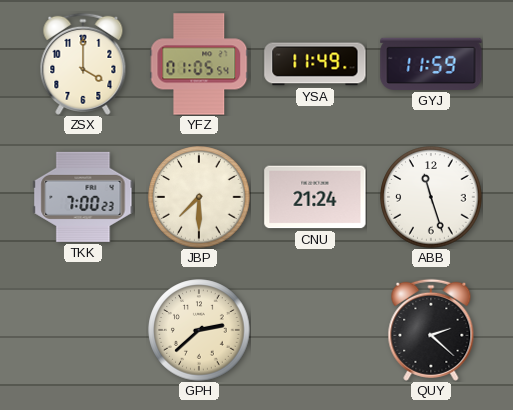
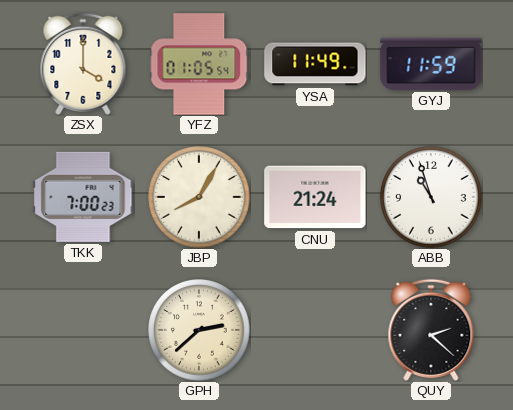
JBP: 7:30 -> 8:05 (199, 197)
ABB: 11:27 -> 10:57 (431, 197)
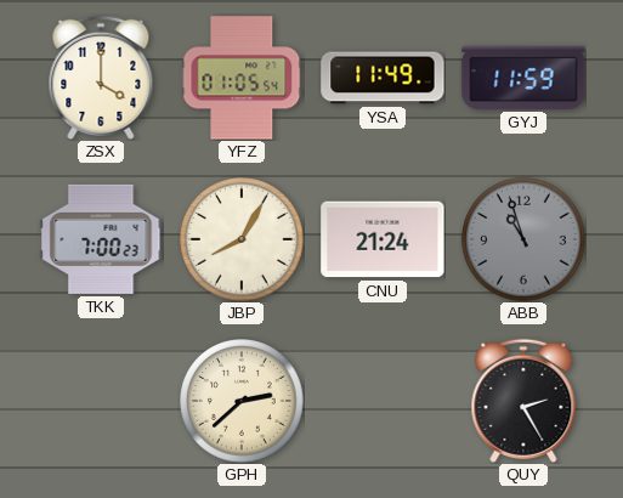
ABB dial: white -> grey (523, 239)
QUY: 2:22 -> 2:25 (523, 401)
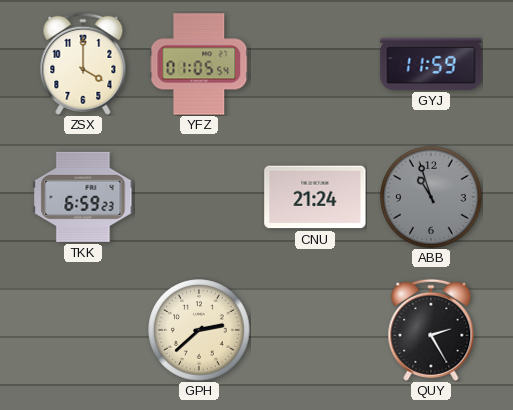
YSA: 11:49 -> none (383, 78)
TKK: 7:00 -> 6:59 (83, 197)
JBP: 8:05 -> none (242, 239)
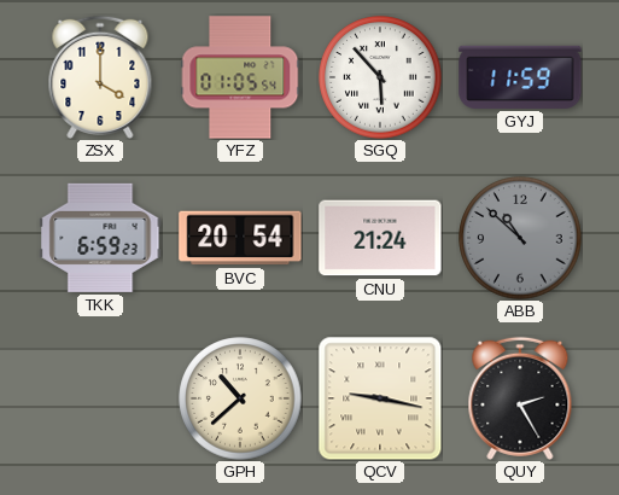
SGQ: none -> 5:53 (380, 77)
BVC: none -> 20:54 (240, 238)
ABB: 10:57 -> 10:52 (520, 238)
GPH: 2:38 -> 10:38 (240, 398)
QCV: none -> 9:17 (380, 398)
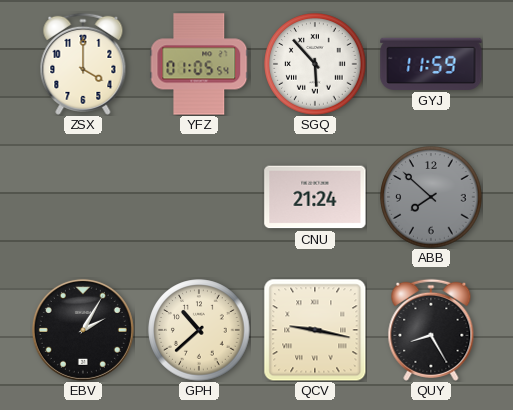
TKK: 6:59 -> none (100, 238)
BVC: 20:54 -> none (240, 238)
ABB: 10:52 -> 7:52 (431, 197)
EBV: none -> 2:05 (83, 330)
QUY: 2:25 -> 8:25 (431, 330)
